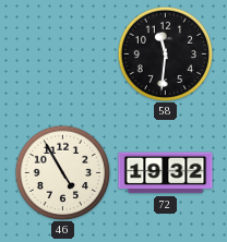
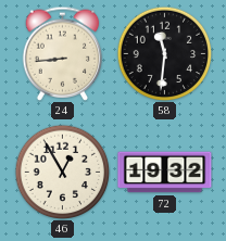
24: none -> 8:44 (63, 53)
46: 4:55 -> 12:55 (62, 172)
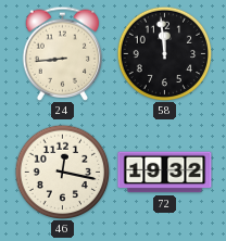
58: 11:31 -> 11:59 (164, 53)
46: 12:55 -> 12:17 (62, 172)
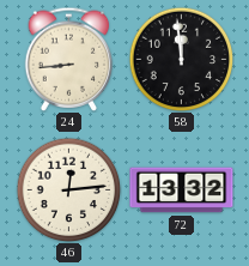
46: 12:17 -> 12:14 (68, 189)
72: 19:32 -> 13:32 (182, 191)
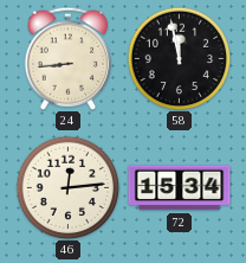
58: 11:59 -> 11:58 (179, 58)
72: 13:32 -> 15:34 (180, 188)
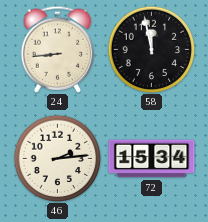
46: 12:14 -> 2:14 (57, 158)
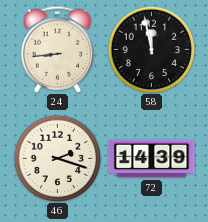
46: 2:14 -> 2:18 (57, 158)
72: 15:34 -> 14:39 (152, 159)
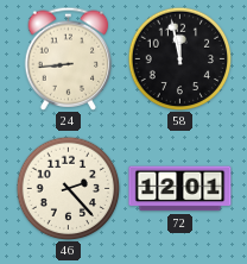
46: 2:18 -> 2:23 (68, 188)
72: 14:39 -> 12:01 (180, 189)
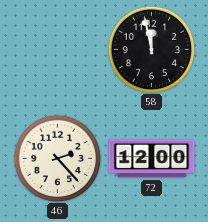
24: 8:44 -> none (69, 58)
72: 12:01 -> 12:00 (152, 159)
